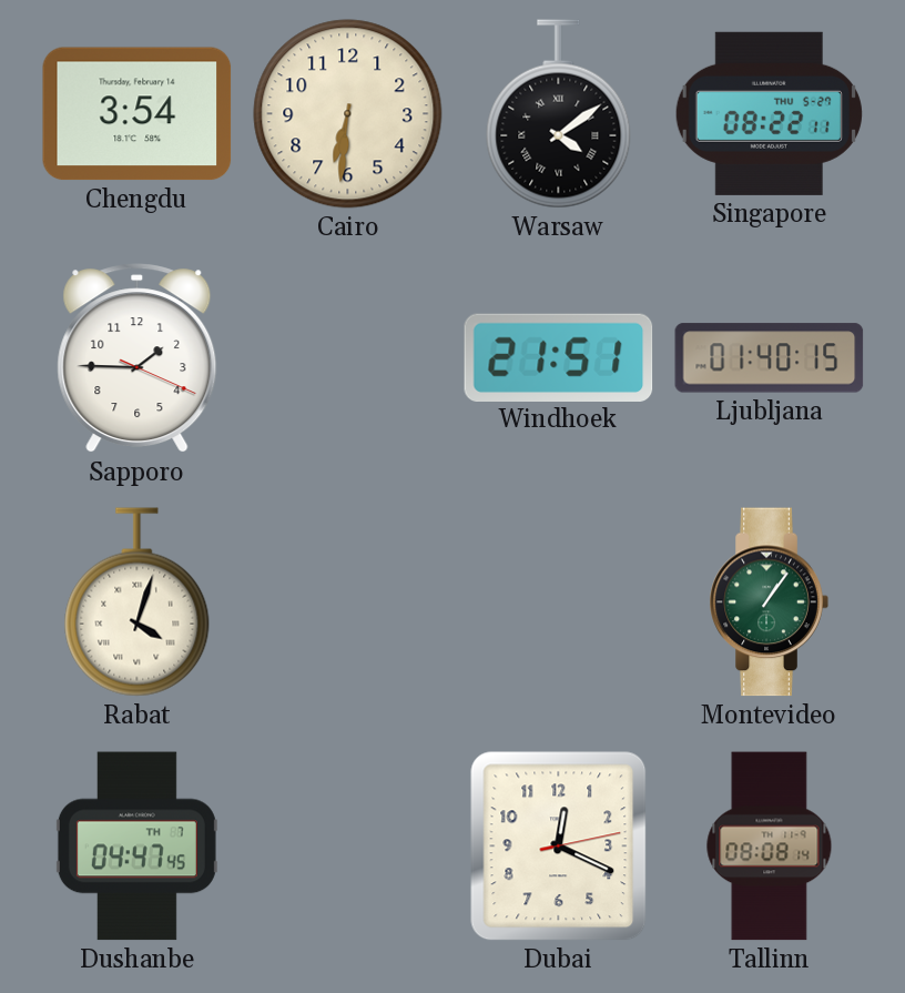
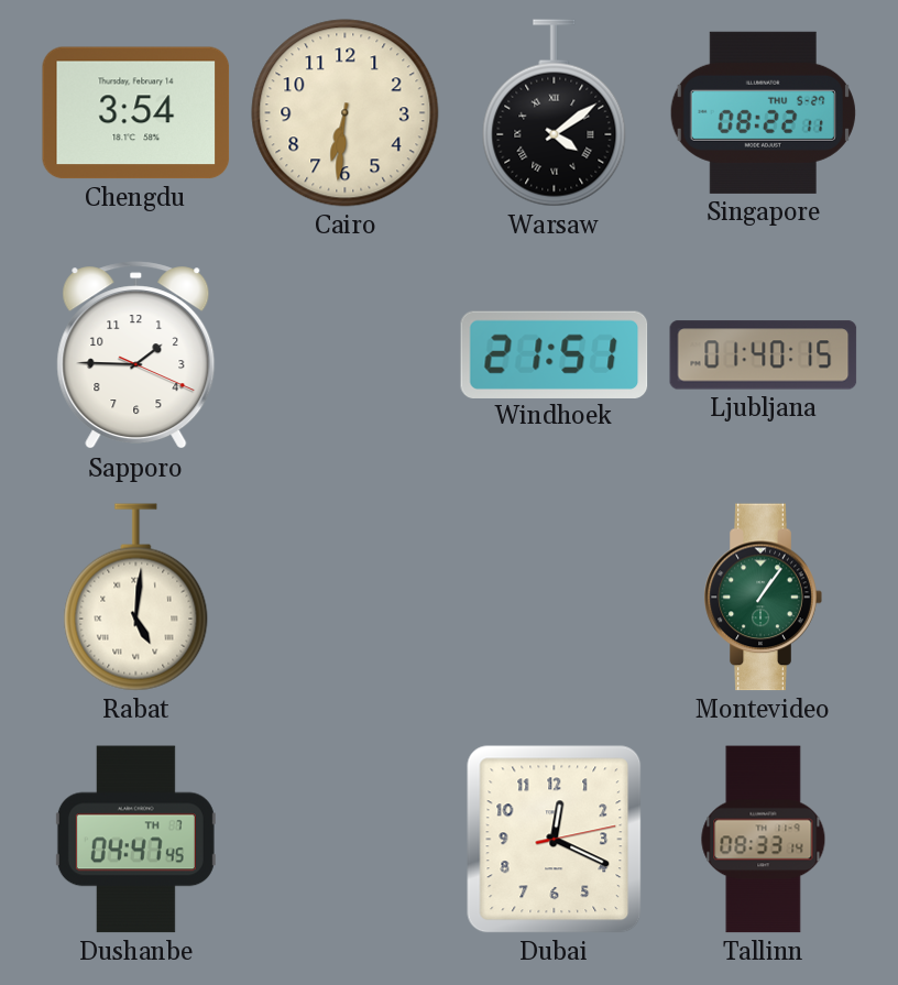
Rabat: 4:03 -> 5:01 (136, 598)
Tallinn: 08:08 -> 08:33 (764, 840)
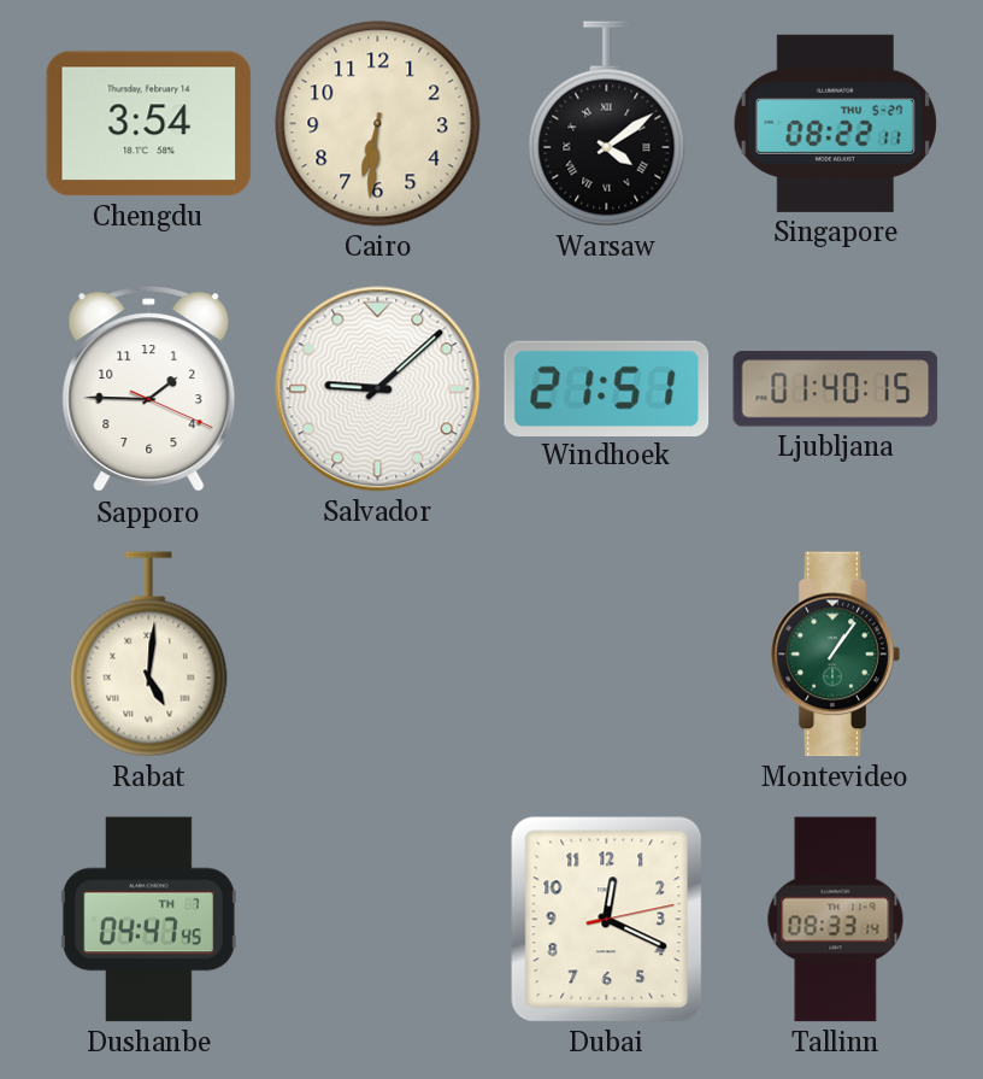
Salvador: none -> 9:08 (378, 389)
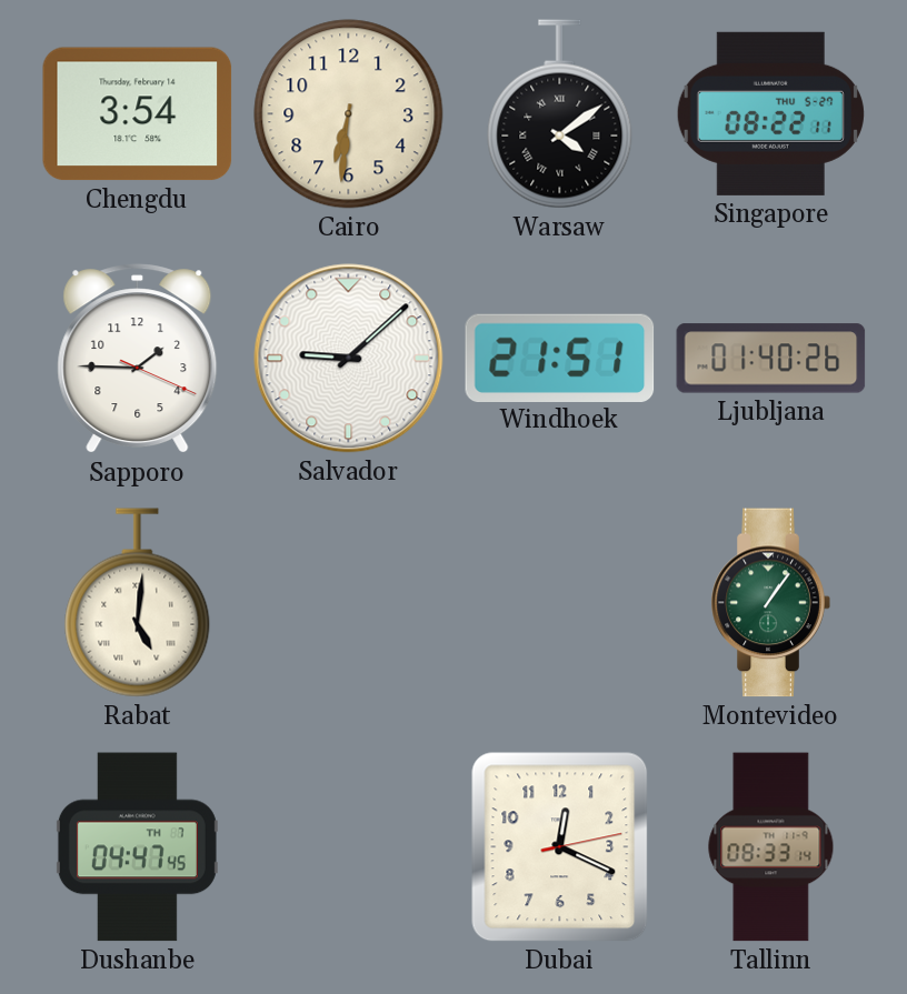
Ljubljana: 01:40:15 -> 01:40:26 (771, 359)
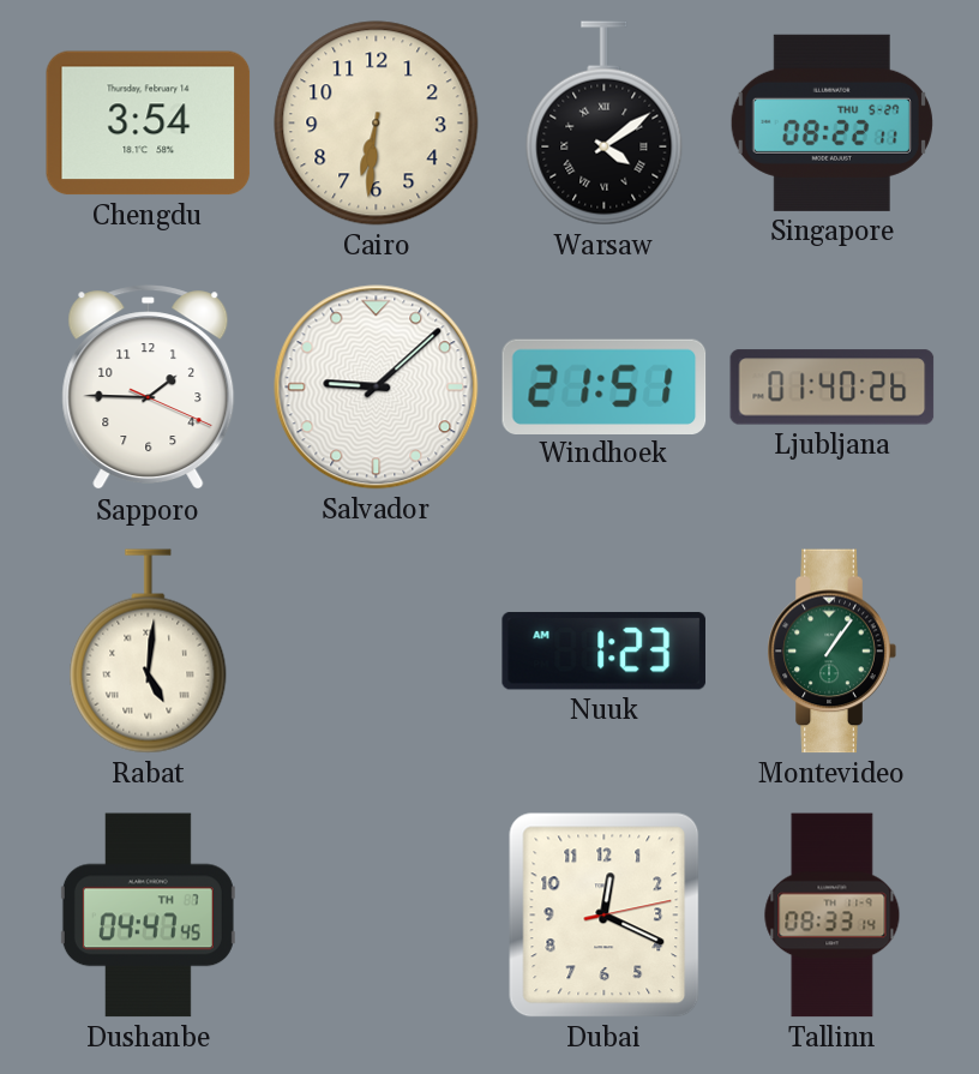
Nuuk: none -> 1:23 (603, 650)
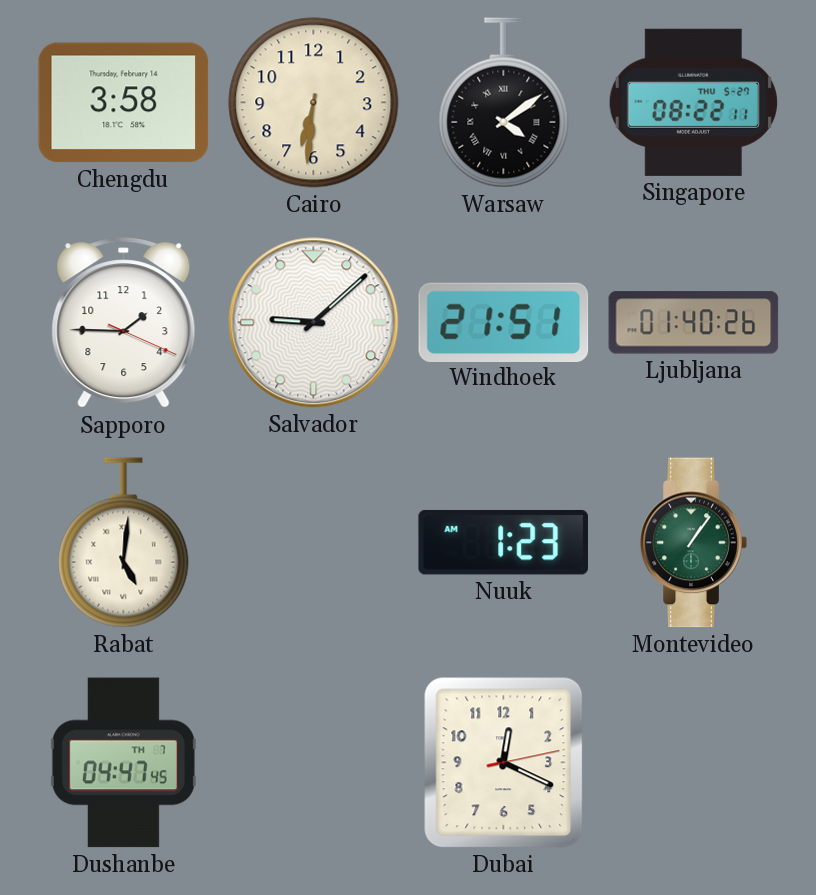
Chengdu: 3:54 -> 3:58 (124, 103)
Tallinn: 08:33 -> none (833, 916)
